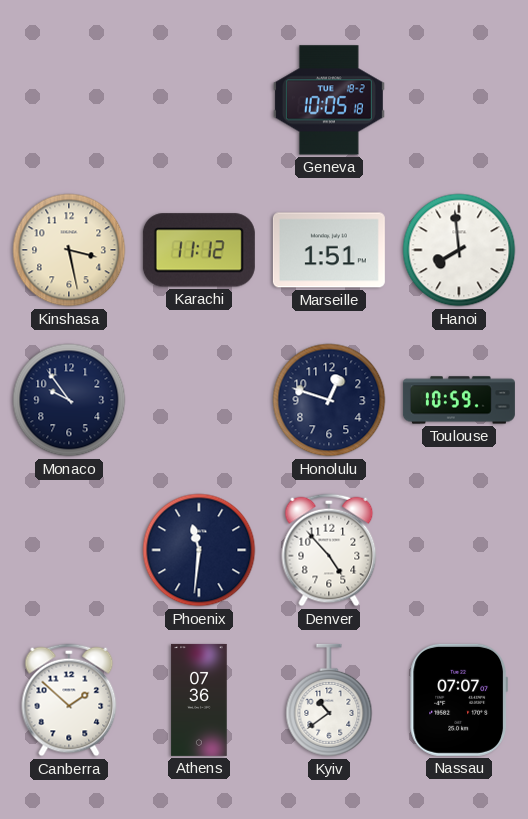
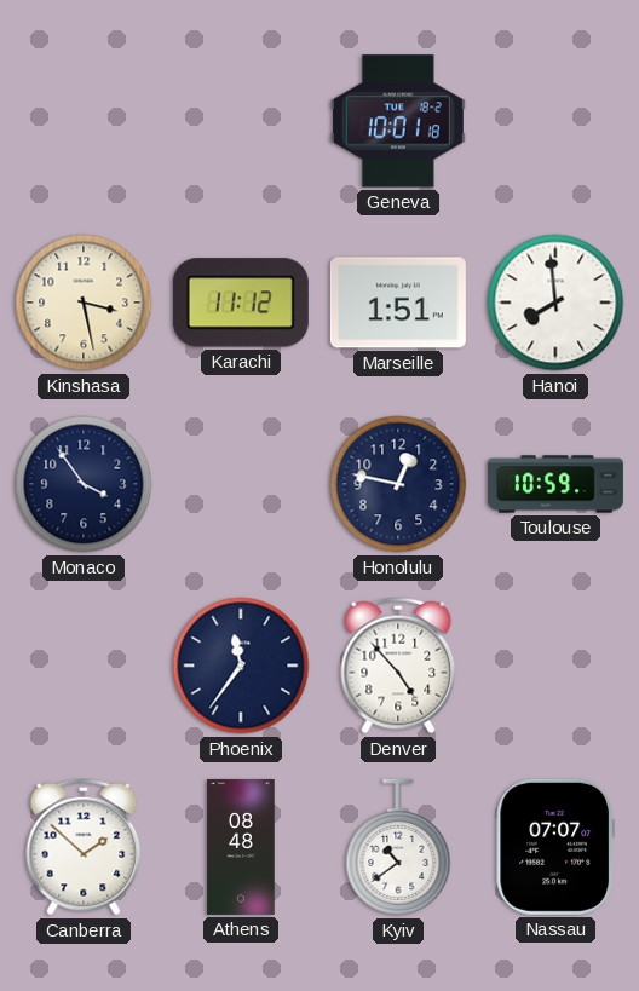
Geneva: 10:05 -> 10:01 (398, 121)
Monaco: 9:54 -> 3:54 (84, 484)
Honolulu: 12:48 -> 12:47 (398, 484)
Phoenix: 11:31 -> 11:36 (241, 666)
Athens: 07:36 -> 08:48 (241, 847)
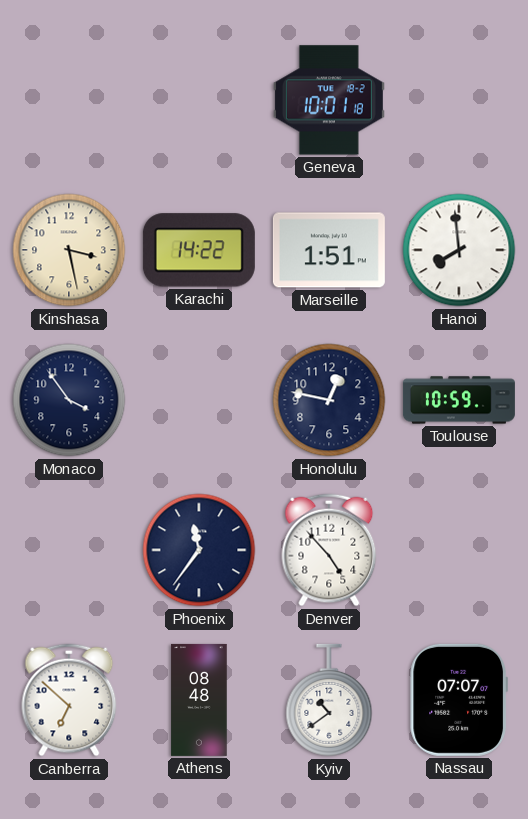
Karachi: 11:12 -> 14:22 (199, 250)
Canberra: 1:52 -> 6:52 (69, 700)
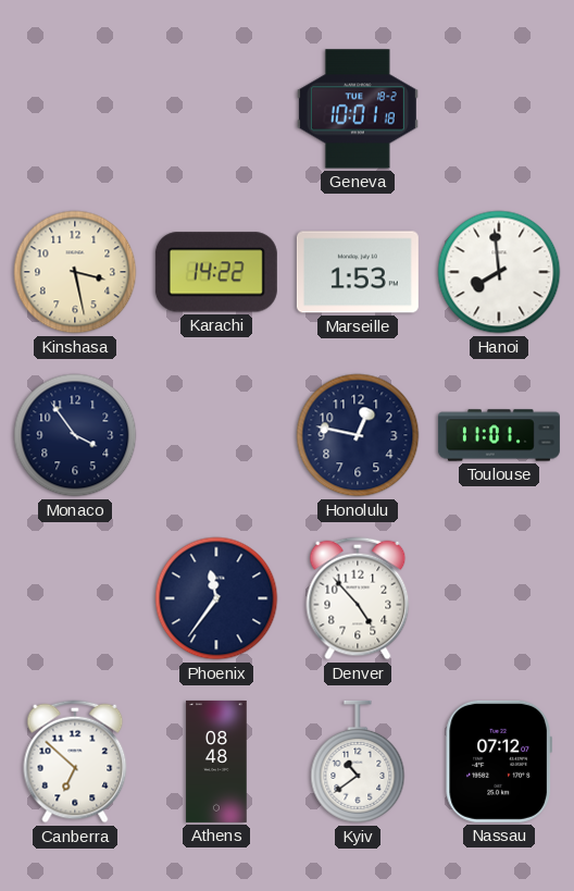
Marseille: 1:51 -> 1:53 (358, 272)
Toulouse: 10:59 -> 11:01 (499, 435)
Nassau: 07:07 -> 07:12 (498, 762)
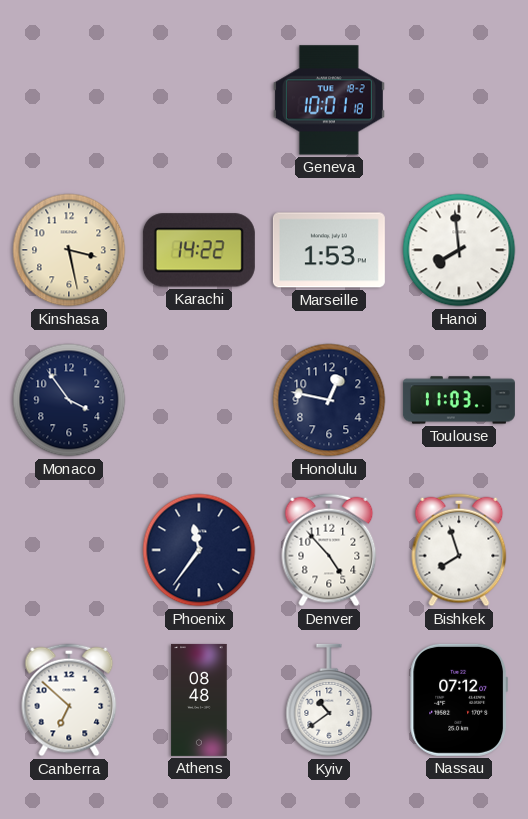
Toulouse: 11:01 -> 11:03 (459, 400)
Bishkek: none -> 7:57 (459, 550)
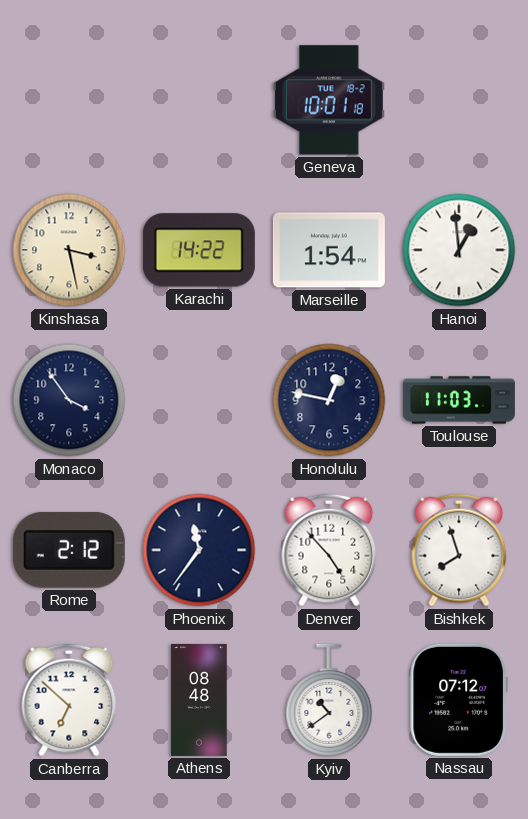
Marseille: 1:53 -> 1:54 (329, 250)
Hanoi: 7:59 -> 12:59 (459, 250)
Rome: none -> 2:12 (69, 550)
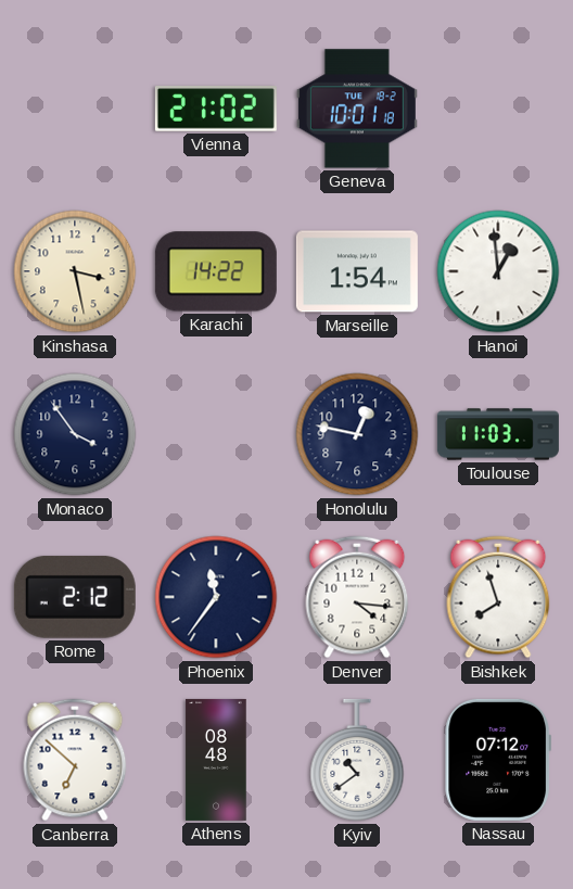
Vienna: none -> 21:02 (216, 109)
Denver: 4:53 -> 4:16 (357, 597)
